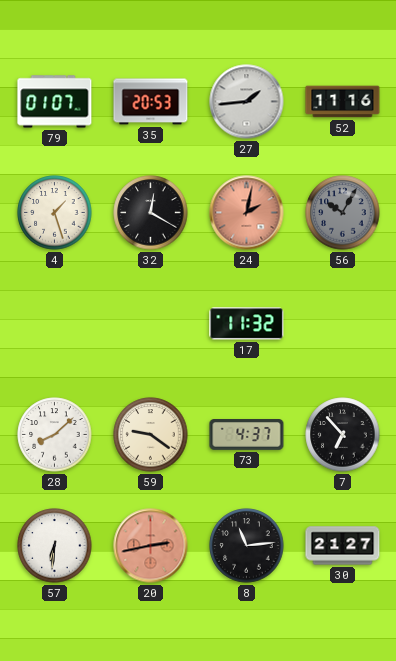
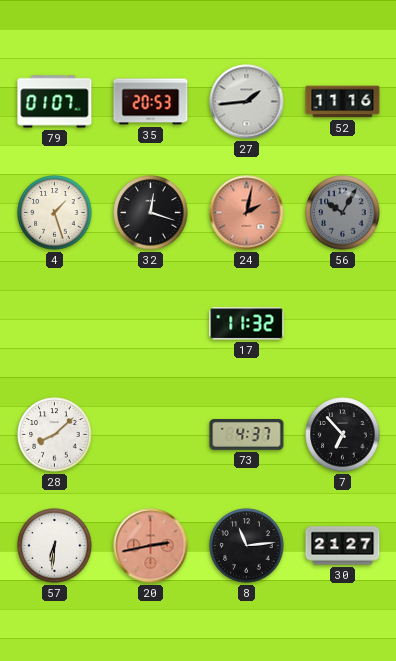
32: 12:20 -> 12:18 (151, 213)
59: 9:21 -> none (151, 435)
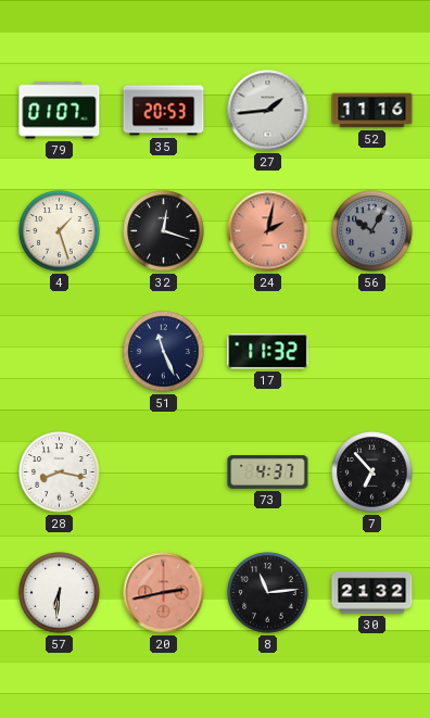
51: none -> 11:26 (164, 352)
28: 8:08 -> 8:17 (60, 473)
30: 21:27 -> 21:32 (372, 593)
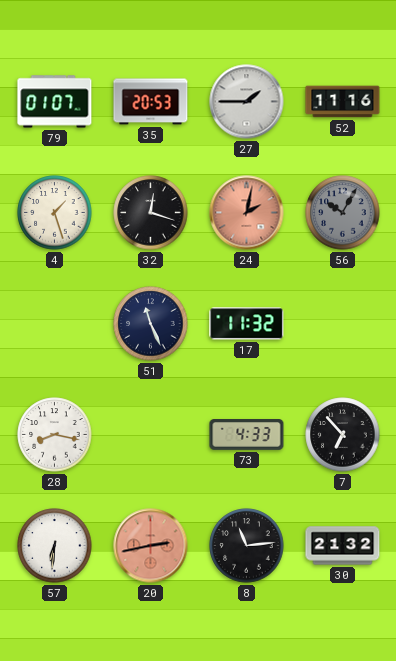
27: 1:44 -> 1:45 (247, 102)
73: 4:37 -> 4:33 (247, 435)
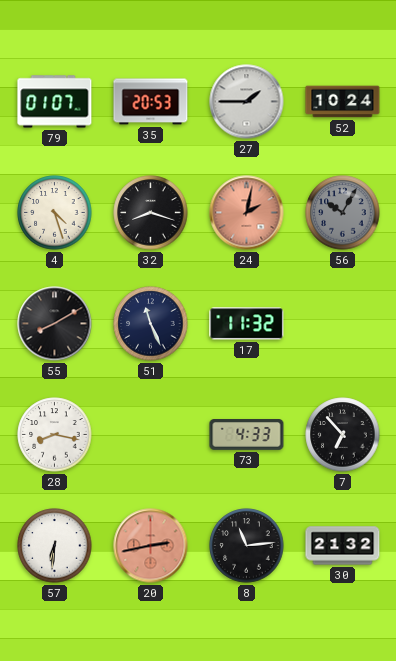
52: 11:16 -> 10:24 (343, 102)
4: 1:27 -> 4:27 (55, 213)
32: 12:18 -> 8:18 (151, 213)
55: none -> 8:10 (55, 324)
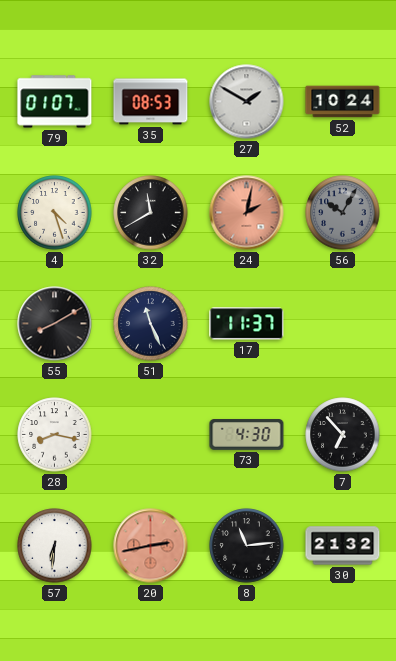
35: 20:53 -> 08:53 (151, 102)
27: 1:45 -> 1:50 (247, 102)
32: 8:18 -> 11:40 (151, 213)
17: 11:32 -> 11:37 (247, 324)
73: 4:33 -> 4:30 (247, 435)
